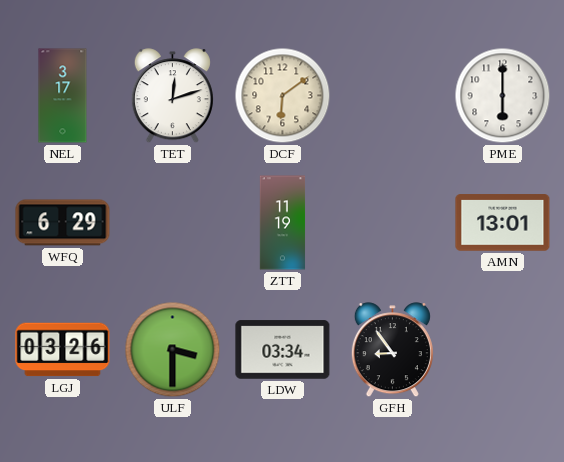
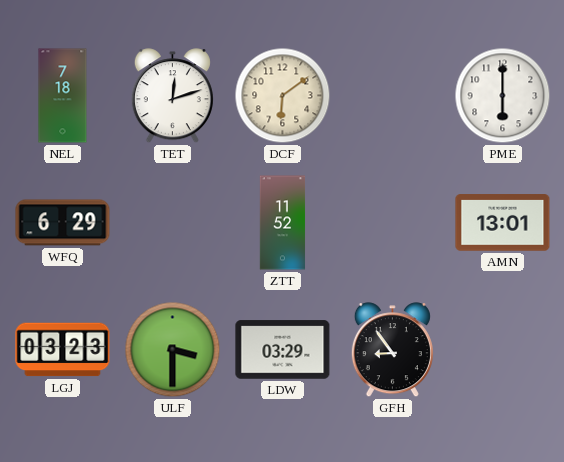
NEL: 3:17 -> 7:18 (63, 96)
ZTT: 11:19 -> 11:52 (283, 223)
LGJ: 03:26 -> 03:23 (63, 350)
LDW: 03:34 -> 03:29 (283, 350)
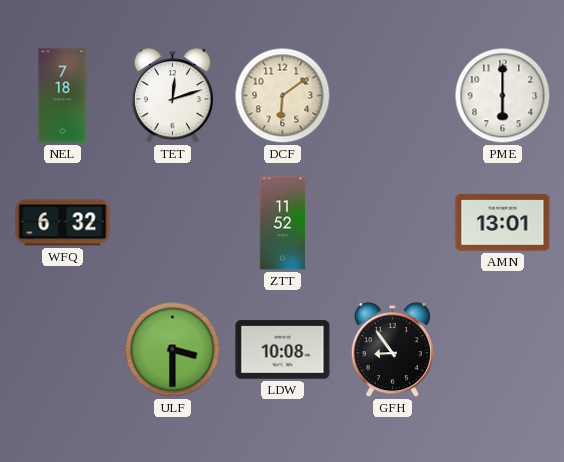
WFQ: 6:29 -> 6:32 (63, 223)
LGJ: 03:23 -> none (63, 350)
LDW: 03:29 -> 10:08 (283, 350)
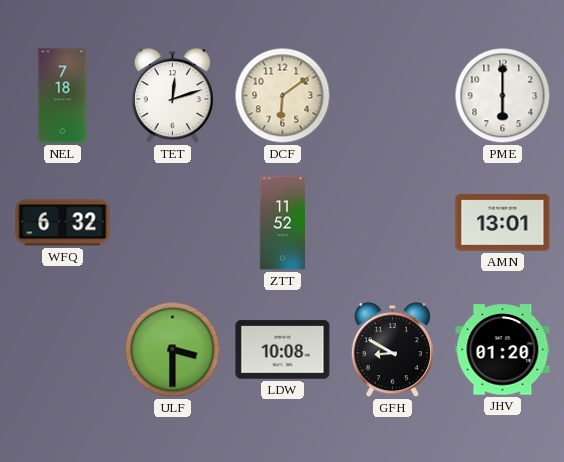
GFH: 8:54 -> 8:50 (392, 350)
JHV: none -> 01:20 (503, 350)
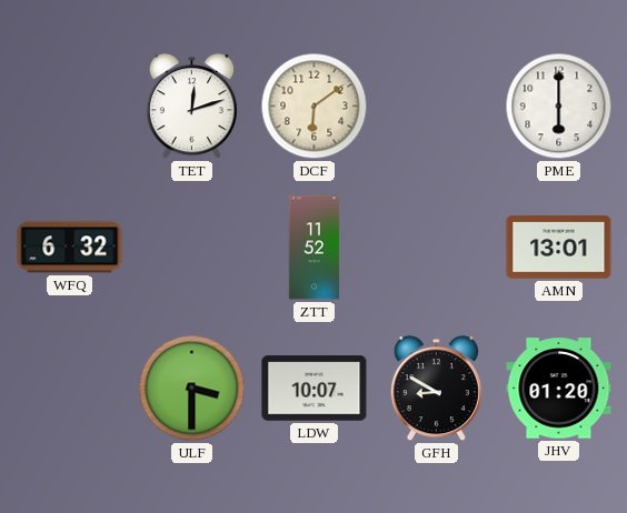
NEL: 7:18 -> none (63, 96)
LDW: 10:08 -> 10:07 (315, 389)
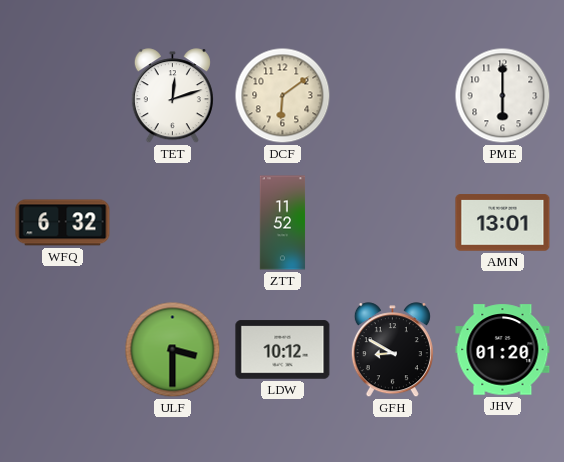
LDW: 10:07 -> 10:12 (283, 350)
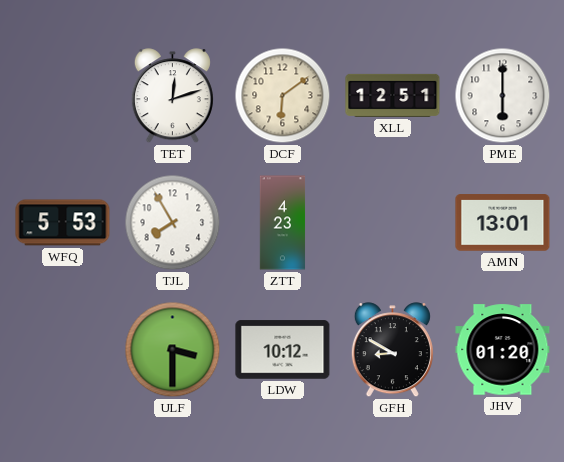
XLL: none -> 12:51 (393, 95)
WFQ: 6:32 -> 5:53 (63, 223)
TJL: none -> 7:55 (173, 223)
ZTT: 11:52 -> 4:23 (283, 223)
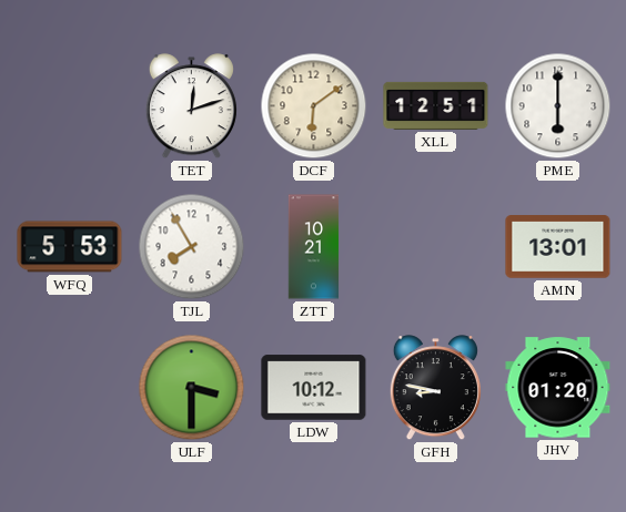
ZTT: 4:23 -> 10:21 (314, 247)
GFH: 8:50 -> 8:47 (435, 388)
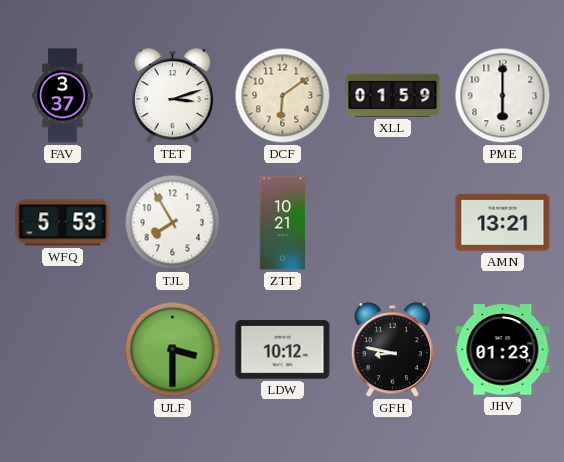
FAV: none -> 3:37 (63, 96)
TET: 12:12 -> 3:12 (172, 96)
XLL: 12:51 -> 01:59 (393, 95)
AMN: 13:01 -> 13:21 (503, 223)
JHV: 01:20 -> 01:23 (503, 350)
